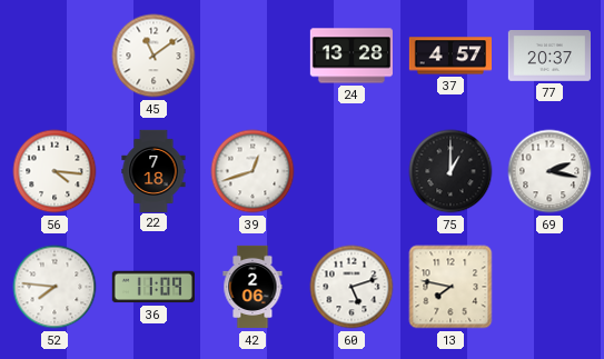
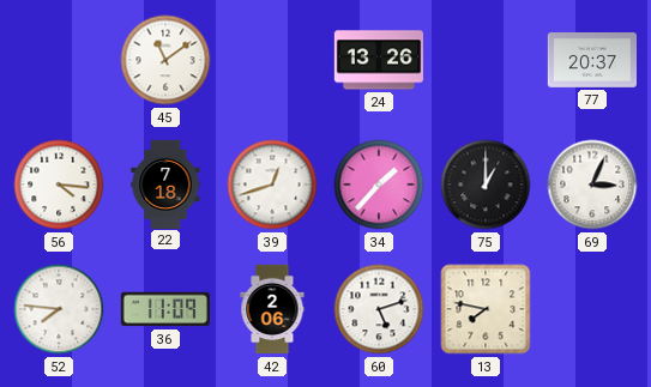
24: 13:28 -> 13:26 (378, 60)
37: 4:57 -> none (449, 56)
34: none -> 1:37 (379, 185)
69: 2:17 -> 3:04 (592, 185)
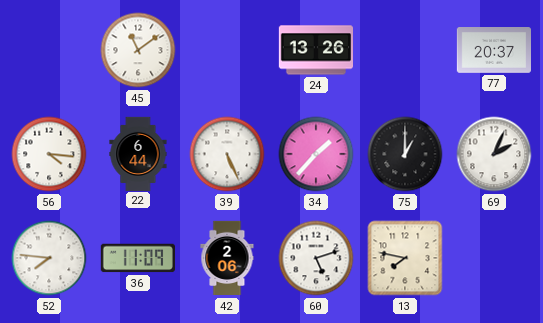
22: 7:18 -> 6:44 (138, 153)
39: 12:42 -> 5:26 (227, 154)
69: 3:04 -> 2:04 (494, 154)
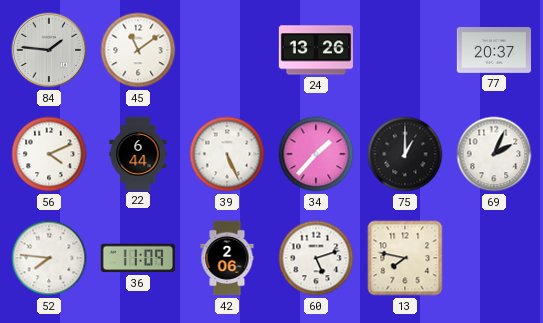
84: none -> 1:46 (49, 50)
56: 4:16 -> 4:11 (49, 154)
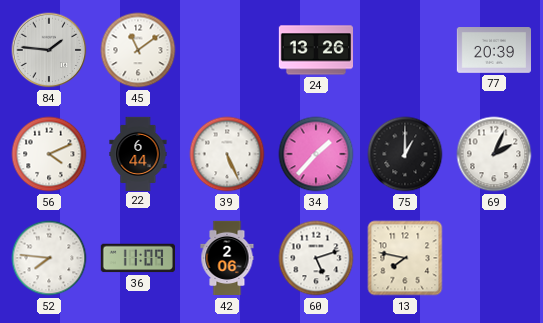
77: 20:37 -> 20:39 (493, 51)
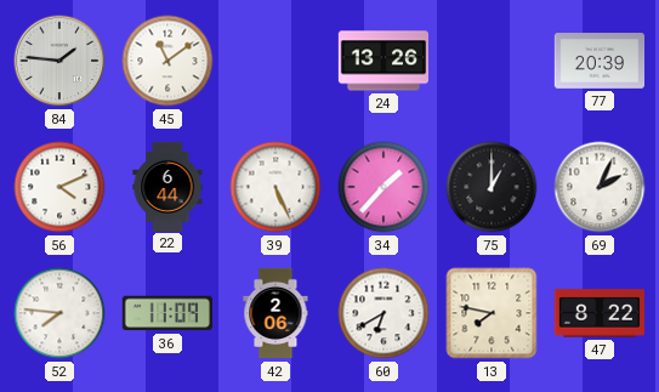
60: 5:12 -> 6:40 (384, 313)
47: none -> 8:22 (598, 313)
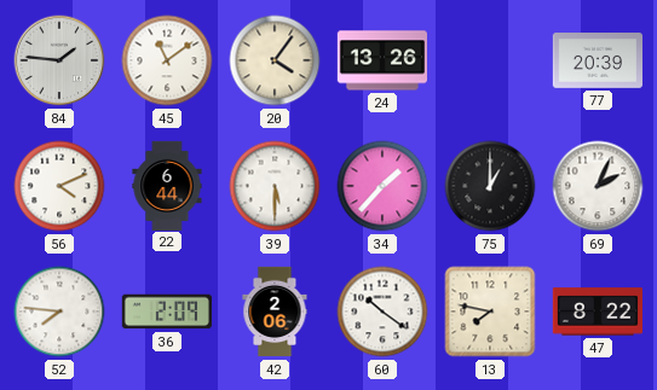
20: none -> 4:06 (275, 60)
39: 5:26 -> 5:30 (275, 186)
36: 11:09 -> 2:09 (167, 312)
60: 6:40 -> 10:21 (382, 312)
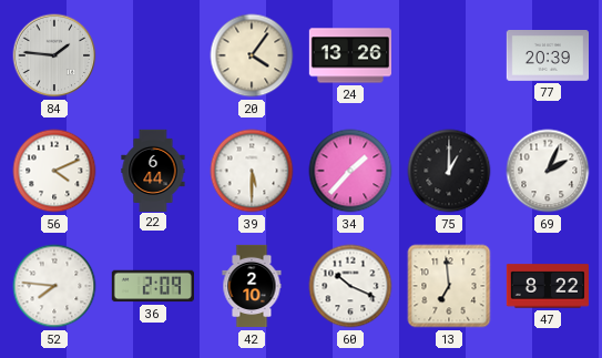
45: 11:09 -> none (167, 60)
42: 2:06 -> 2:10 (252, 286)
60: 10:21 -> 10:19 (350, 286)
13: 7:47 -> 6:59 (449, 286)
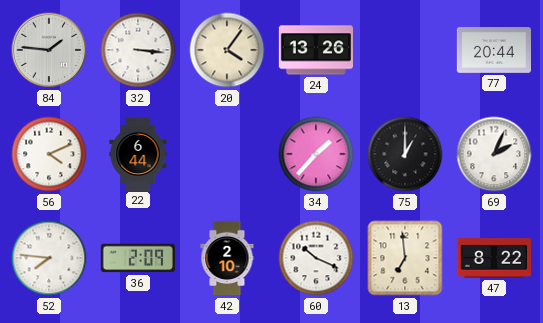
32: none -> 3:16 (138, 50)
77: 20:39 -> 20:44 (493, 51)
39: 5:30 -> none (252, 171)
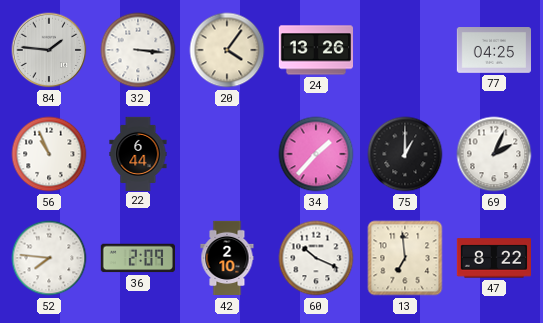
77: 20:44 -> 04:25 (493, 51)
56: 4:11 -> 10:56 (49, 154)
